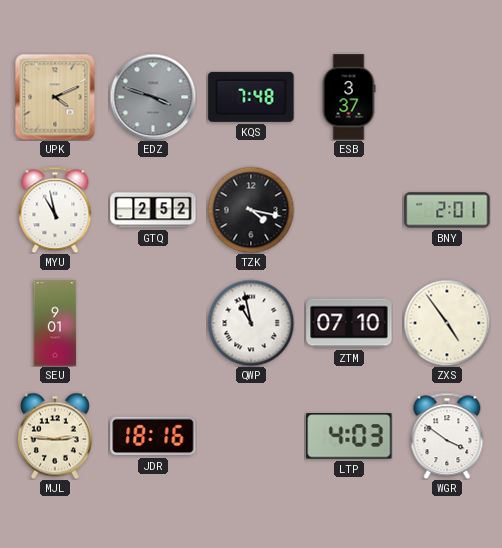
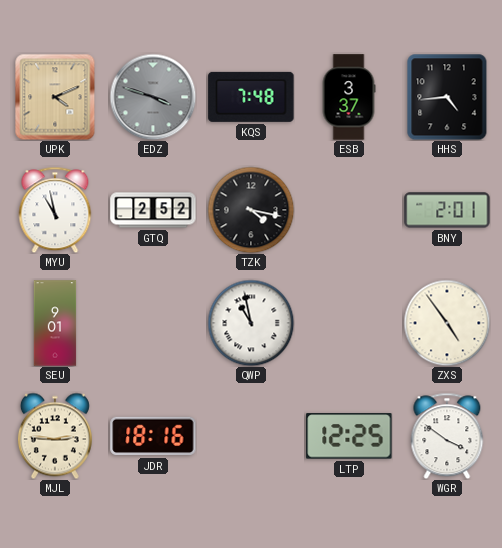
HHS: none -> 4:44 (447, 97)
ZTM: 07:10 -> none (349, 323)
LTP: 4:03 -> 12:25 (349, 436)
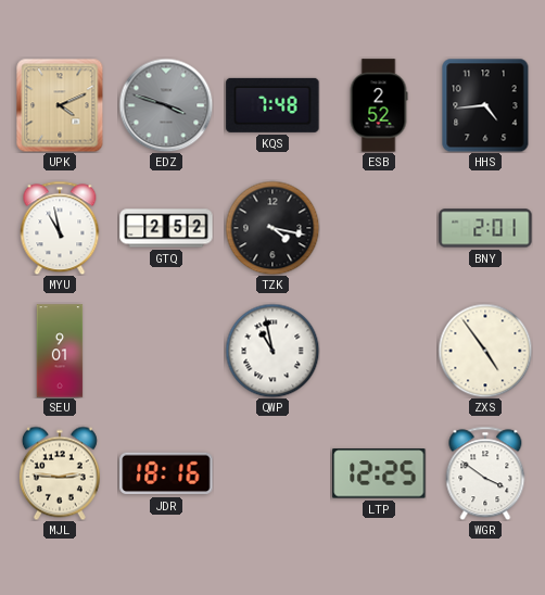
ESB: 3:37 -> 2:52 (379, 105)
